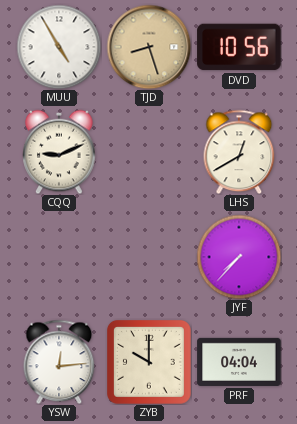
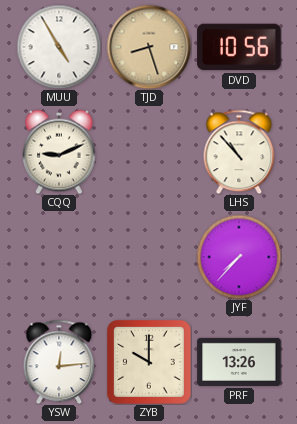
LHS: 12:40 -> 10:53 (239, 152)
PRF: 04:04 -> 13:26 (239, 362)
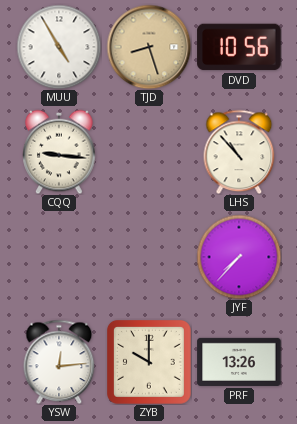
CQQ: 9:11 -> 9:16 (59, 152)
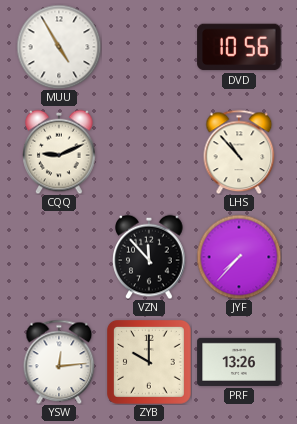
TJD: 8:27 -> none (149, 47)
CQQ: 9:16 -> 9:11 (59, 152)
VZN: none -> 11:53 (149, 257)
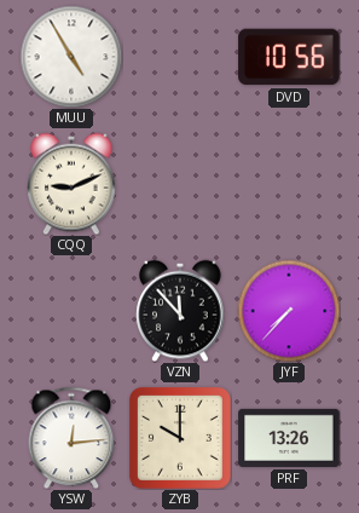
LHS: 10:53 -> none (239, 152)
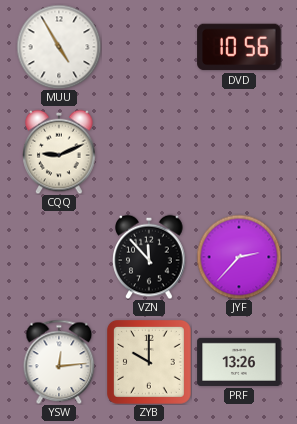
JYF: 7:37 -> 2:37 (239, 257)
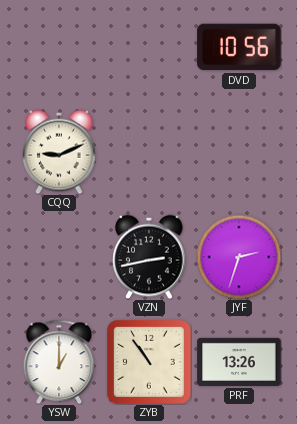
MUU: 4:55 -> none (59, 47)
VZN: 11:53 -> 2:43 (149, 257)
JYF: 2:37 -> 2:33 (239, 257)
YSW: 12:14 -> 1:00 (59, 362)
ZYB: 10:00 -> 10:54 (149, 362)
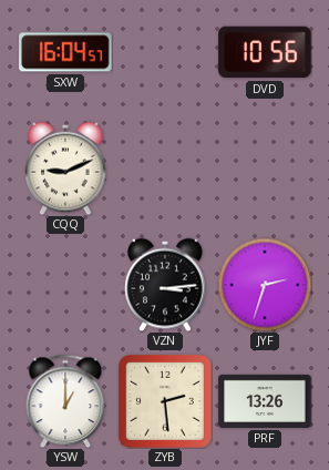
SXW: none -> 16:04 (65, 52)
VZN: 2:43 -> 3:14 (165, 285)
ZYB: 10:54 -> 2:29 (165, 401)
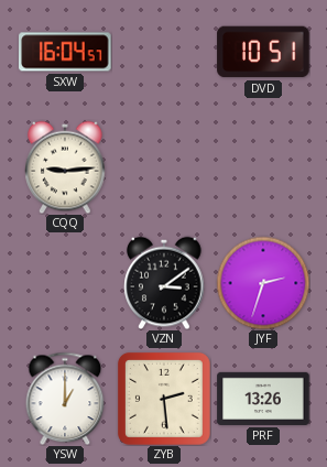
DVD: 10:56 -> 10:51 (263, 52)
CQQ: 9:11 -> 9:14 (65, 167)
VZN: 3:14 -> 3:09 (164, 283)
